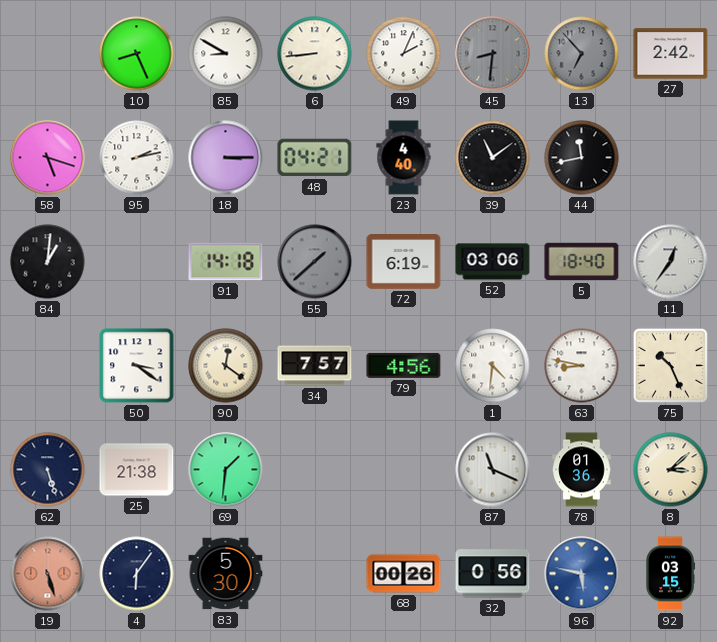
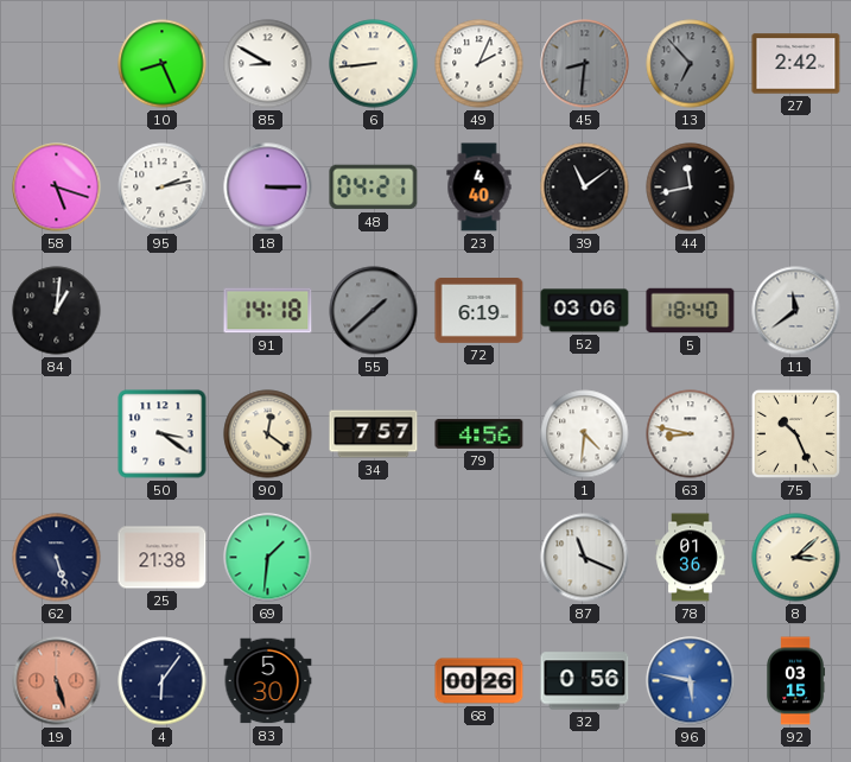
11: 12:36 -> 11:39 (796, 311)
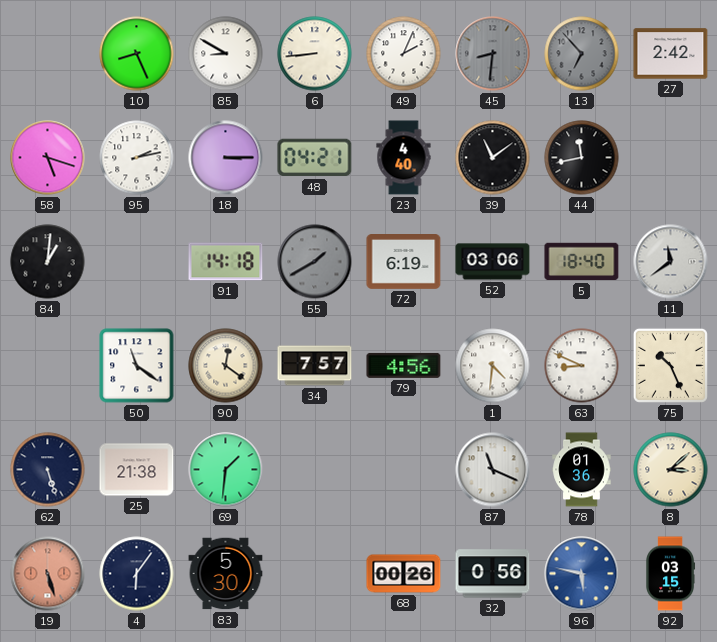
55: 1:38 -> 1:40 (315, 262)
50: 3:21 -> 11:21 (137, 366)
63: 8:47 -> 8:49 (582, 366)
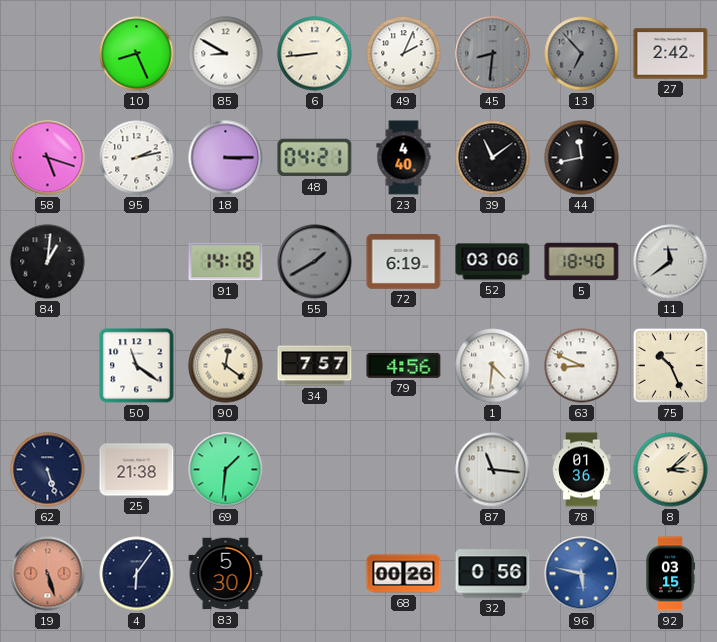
87: 11:19 -> 11:16 (493, 470)
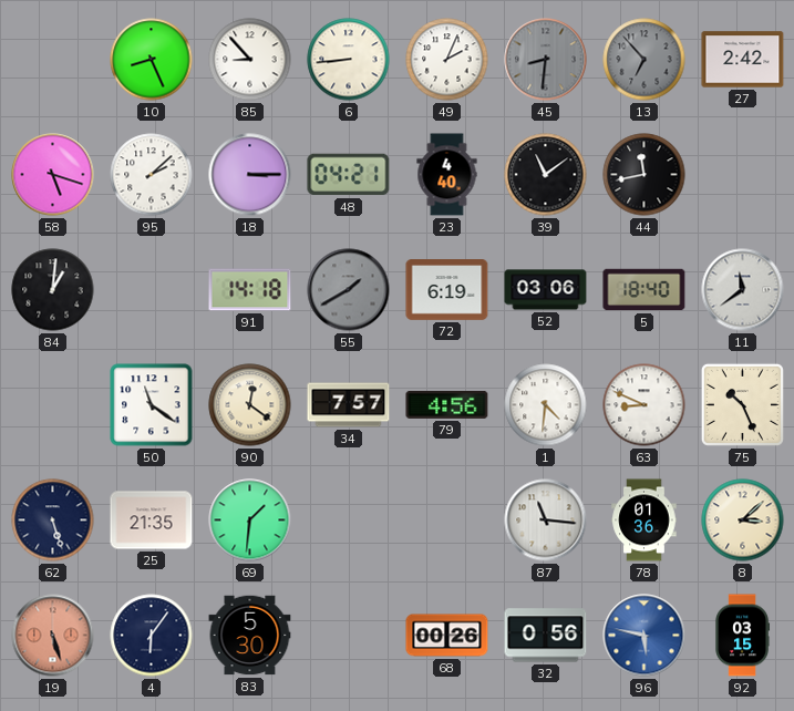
85: 8:50 -> 8:53 (250, 60)
95: 2:13 -> 2:08 (152, 175)
25: 21:38 -> 21:35 (152, 521)
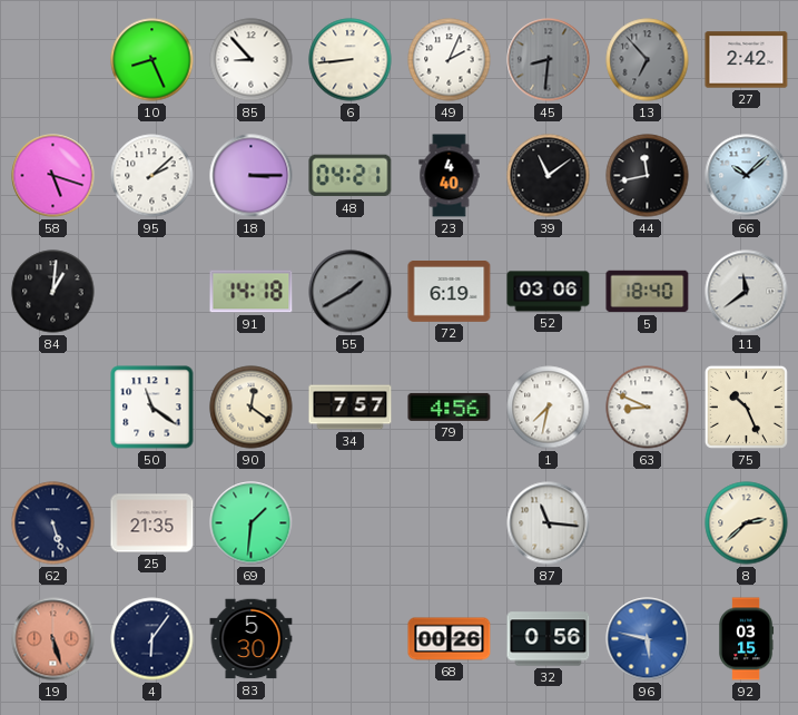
66: none -> 10:08 (747, 176)
1: 4:31 -> 7:32 (549, 408)
78: 01:36 -> none (645, 521)
8: 3:08 -> 2:38 (747, 523)
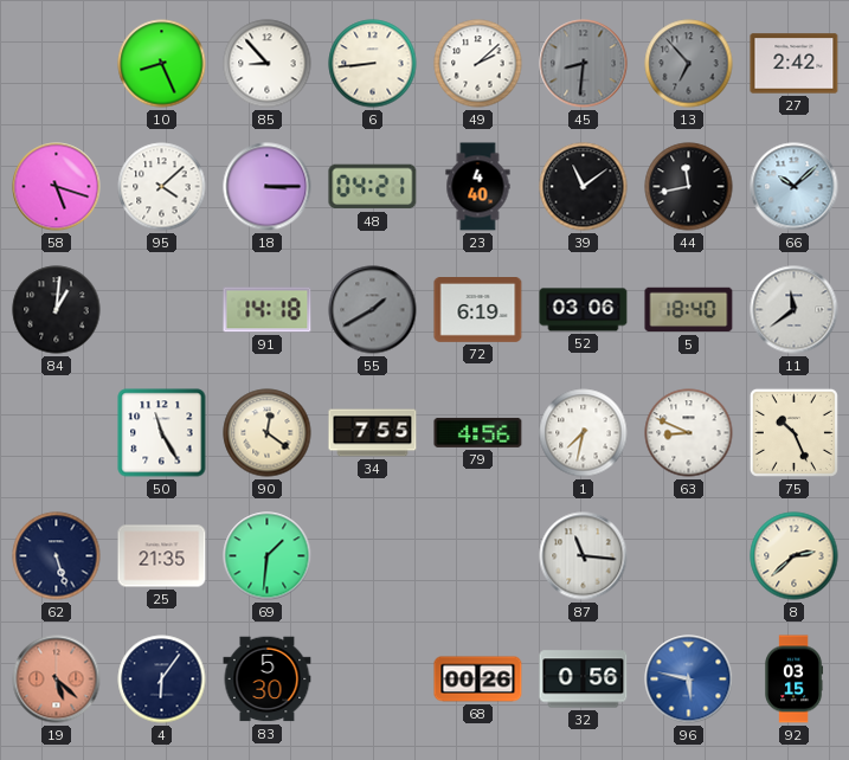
49: 2:04 -> 2:08 (478, 64)
95: 2:08 -> 4:08 (162, 187)
50: 11:21 -> 11:25 (162, 433)
34: 7:57 -> 7:55 (373, 433)
19: 5:27 -> 5:22 (57, 680)
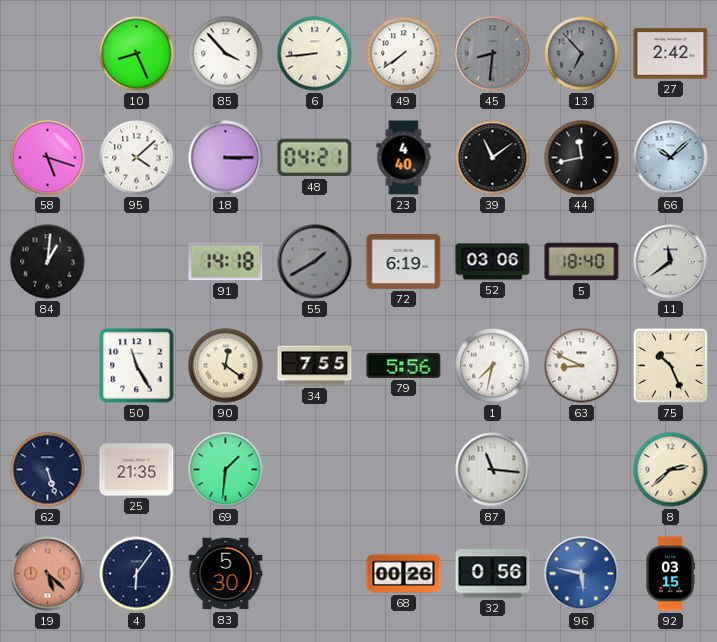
85: 8:53 -> 3:53 (226, 54)
49: 2:08 -> 7:39 (404, 54)
79: 4:56 -> 5:56 (404, 365)
